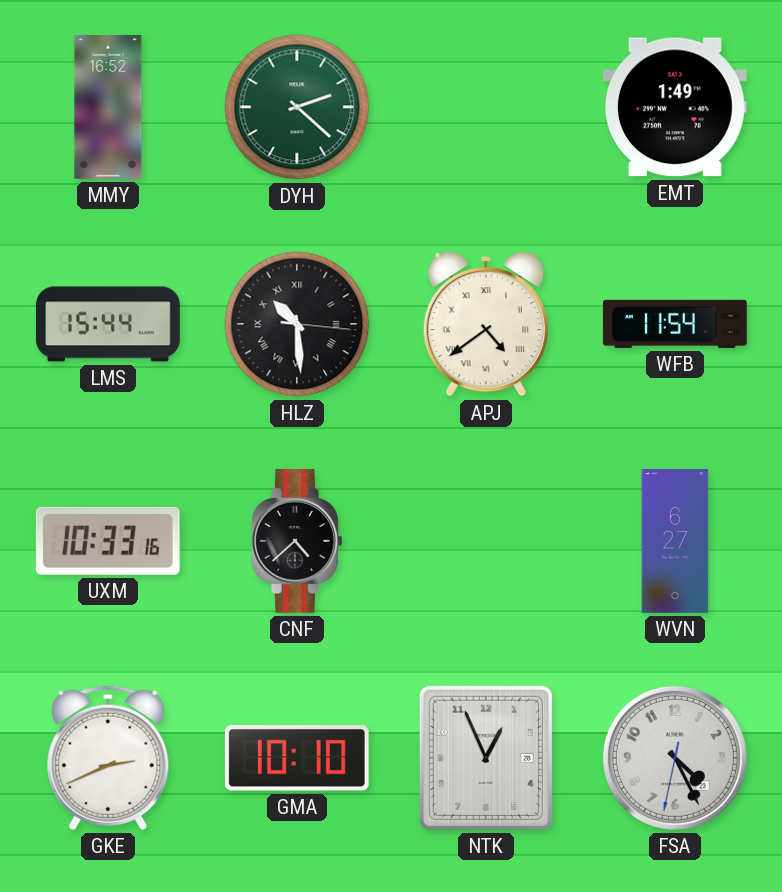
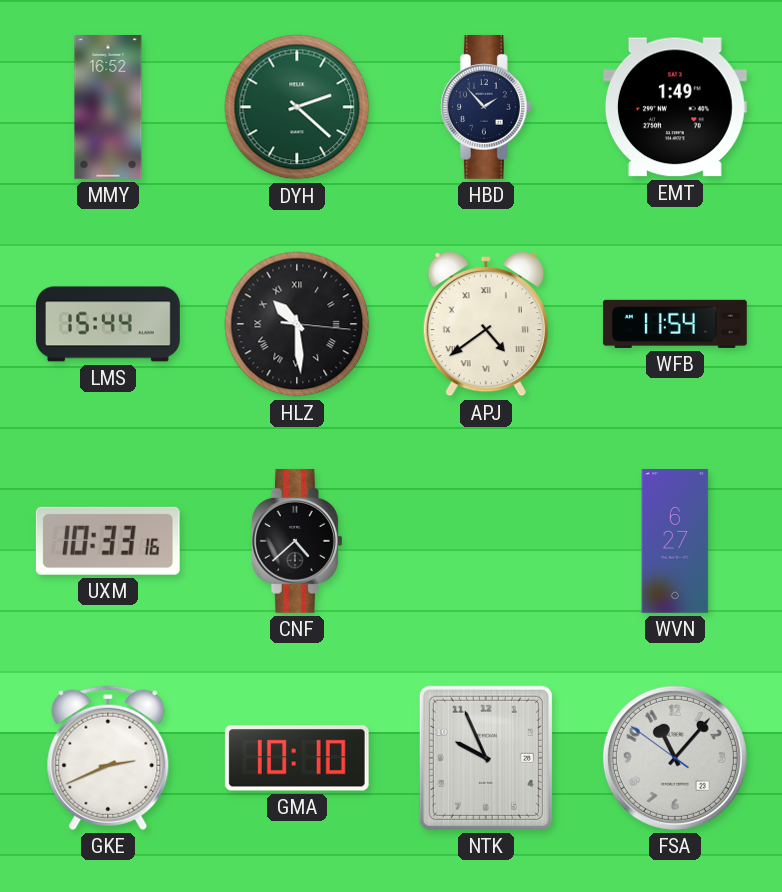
HBD: none -> 1:53 (486, 107)
NTK: 12:56 -> 9:56 (486, 758)
FSA: 4:25 -> 11:06 (675, 758)
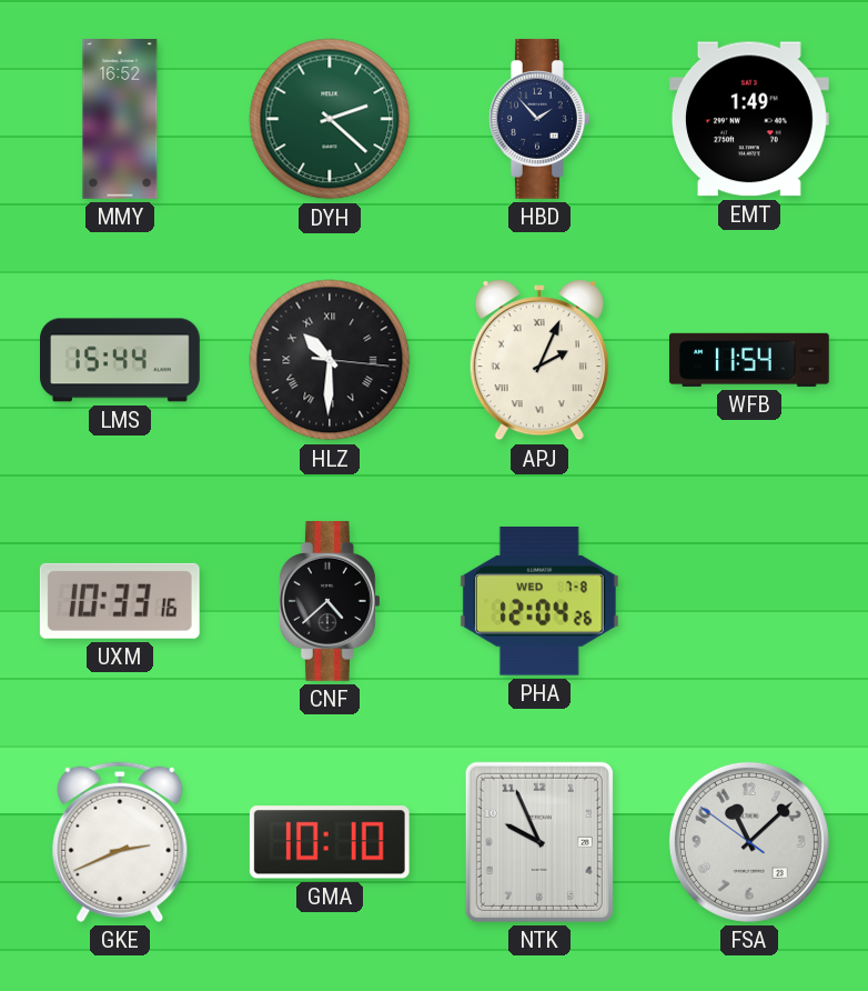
HLZ: 10:29 -> 10:30 (330, 360)
APJ: 4:39 -> 2:04 (539, 360)
PHA: none -> 12:04 (539, 601)
WVN: 6:27 -> none (675, 542)
FSA: 11:06 -> 11:07 (749, 842)
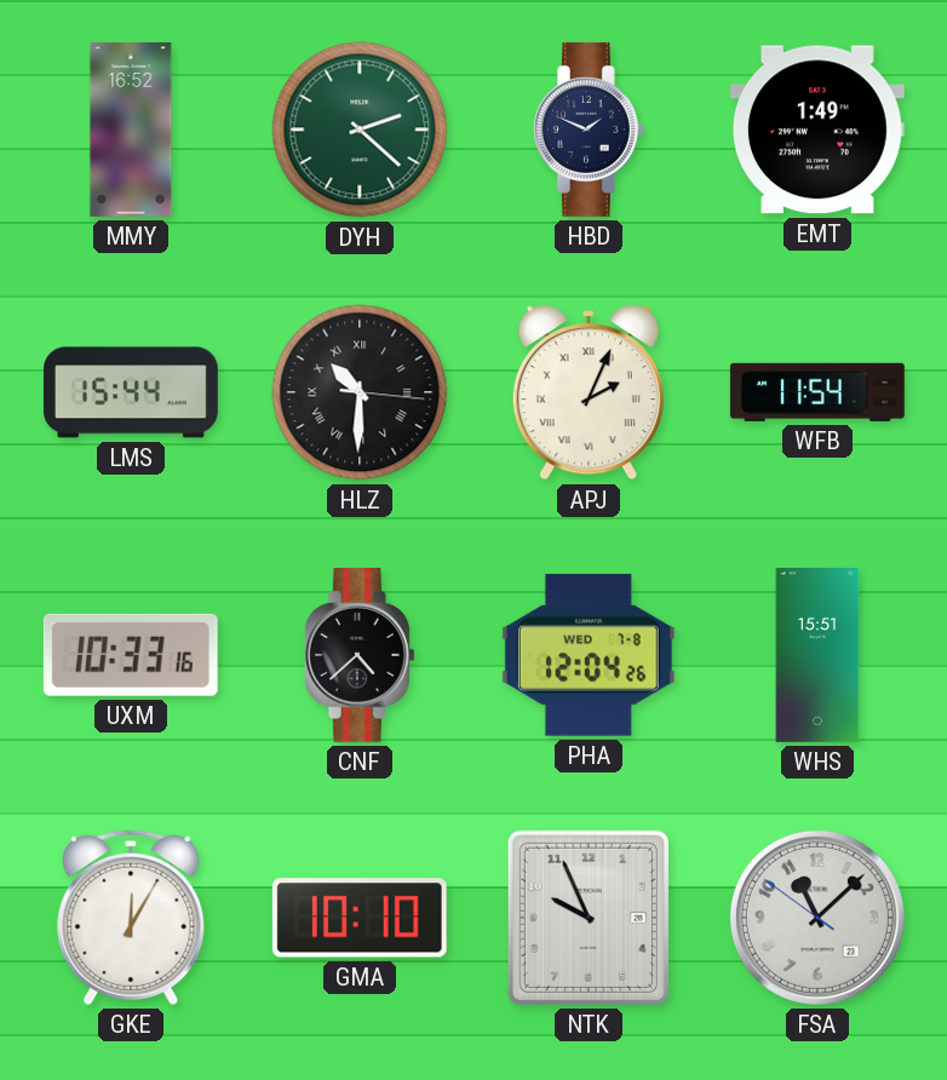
HBD: 1:53 -> 1:49 (589, 130)
WHS: none -> 15:51 (817, 656)
GKE: 2:41 -> 12:05 (131, 918)
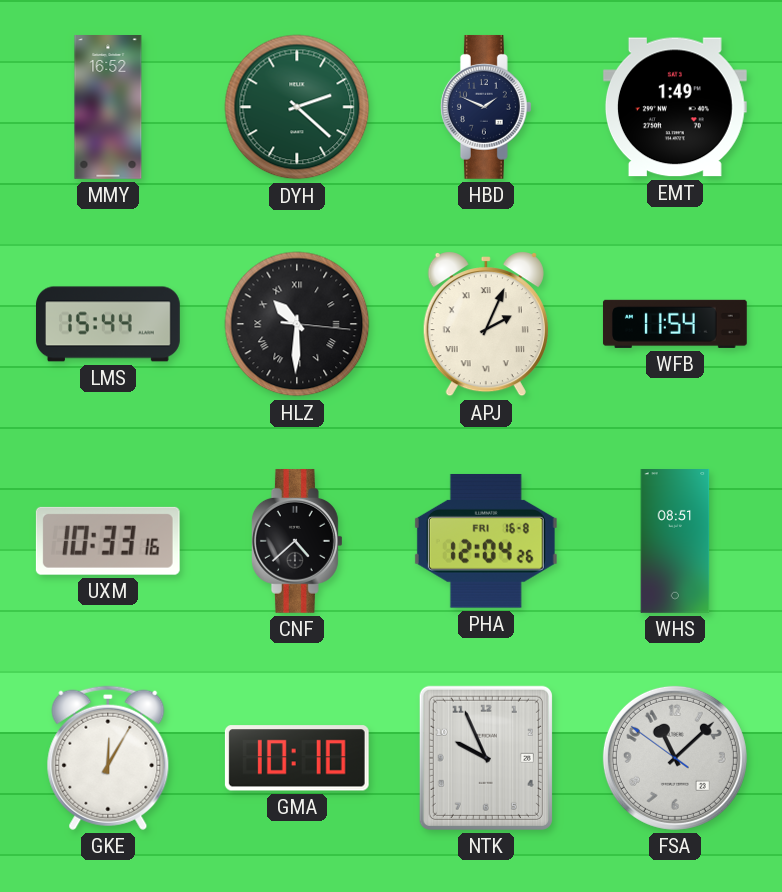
PHA date: WED 7-8 -> FRI 16-8 (486, 541)
WHS: 15:51 -> 08:51 (675, 542)
